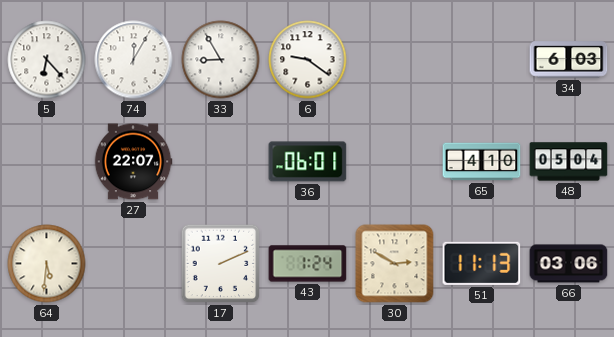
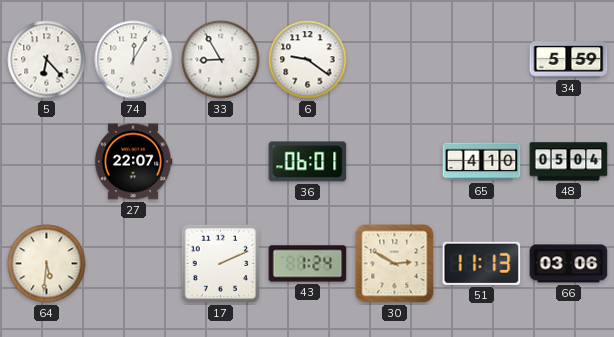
34: 6:03 -> 5:59 (569, 60)
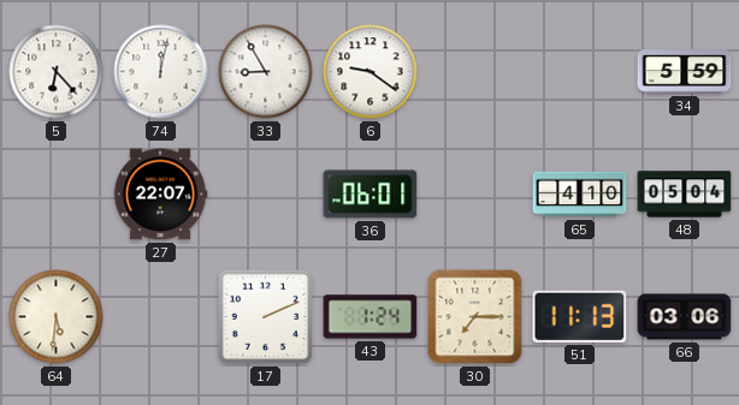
74: 12:05 -> 12:02 (161, 72)
30: 2:50 -> 7:15 (475, 317)
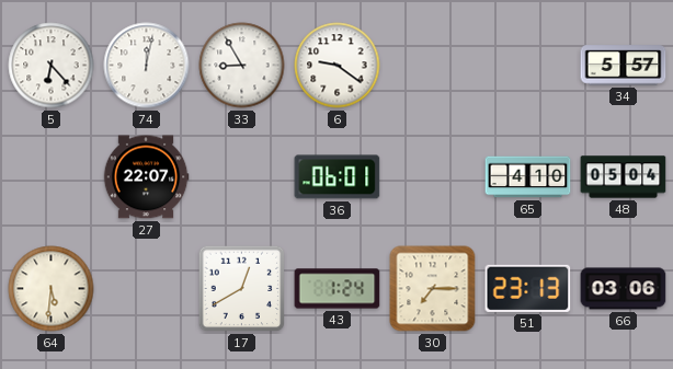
34: 5:59 -> 5:57 (624, 66)
17: 2:11 -> 12:40 (242, 289)
51: 11:13 -> 23:13 (528, 288)
